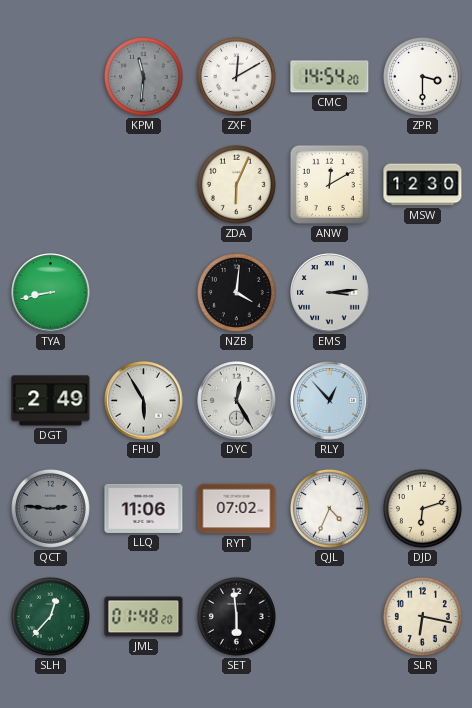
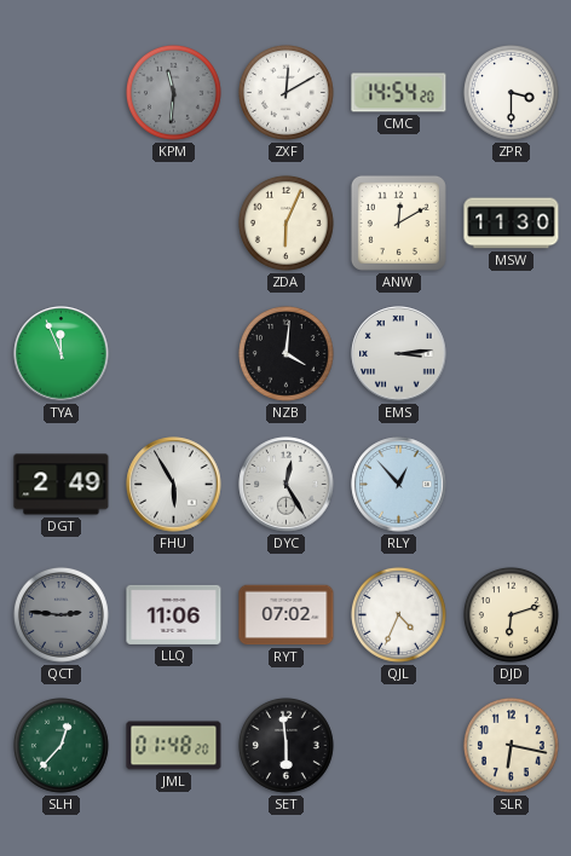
MSW: 12:30 -> 11:30 (512, 224)
TYA: 8:43 -> 11:56 (62, 354)
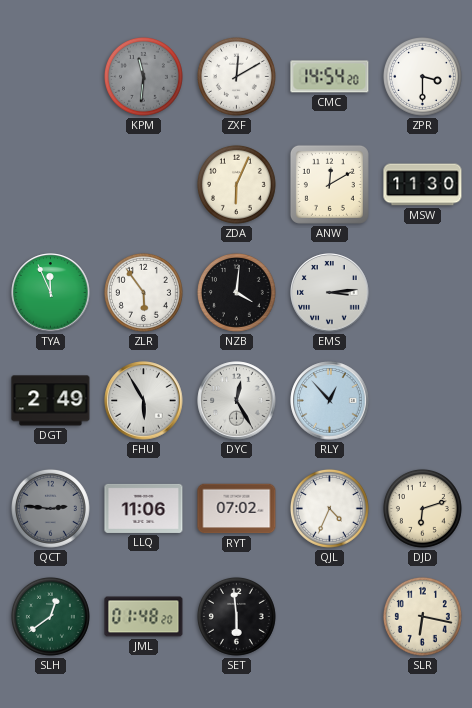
ZLR: none -> 5:54 (143, 292)
SLH: 12:37 -> 12:39 (50, 616)
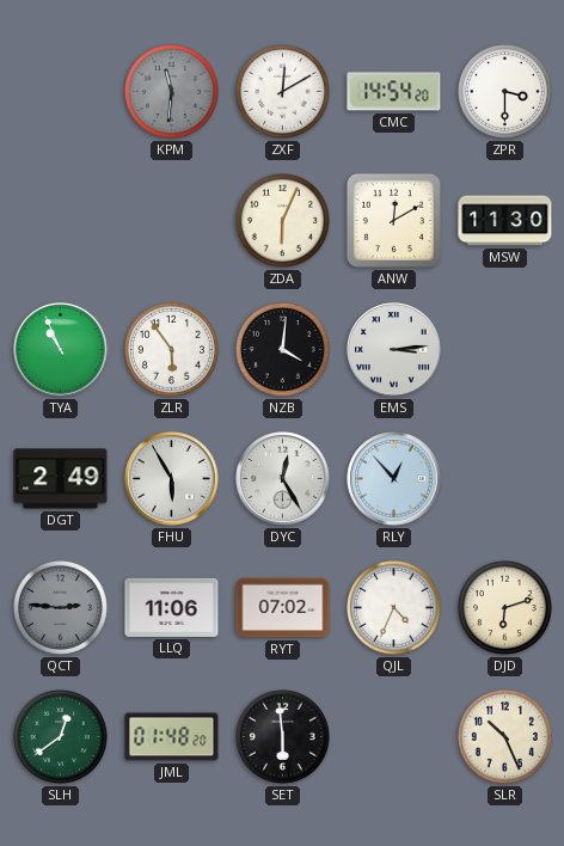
TYA: 11:56 -> 10:56 (61, 350)
SLR: 6:17 -> 10:26 (504, 736)
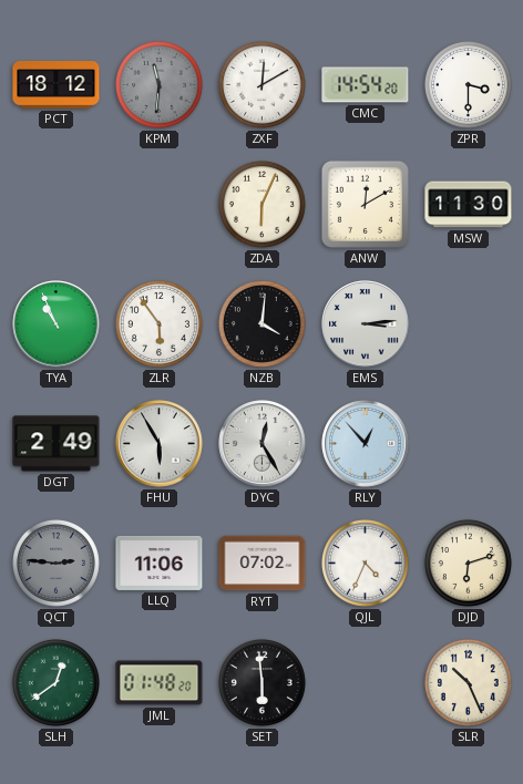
PCT: none -> 18:12 (57, 85)
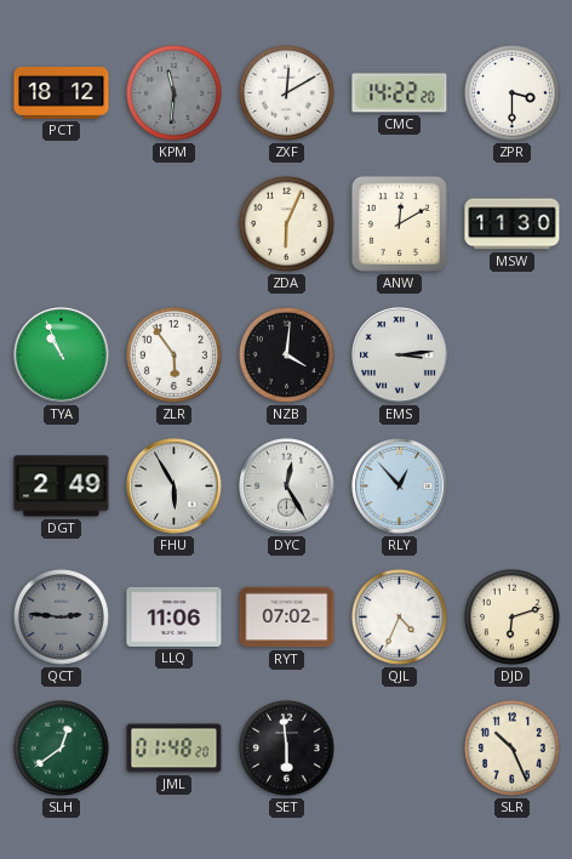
CMC: 14:54 -> 14:22 (400, 93)
